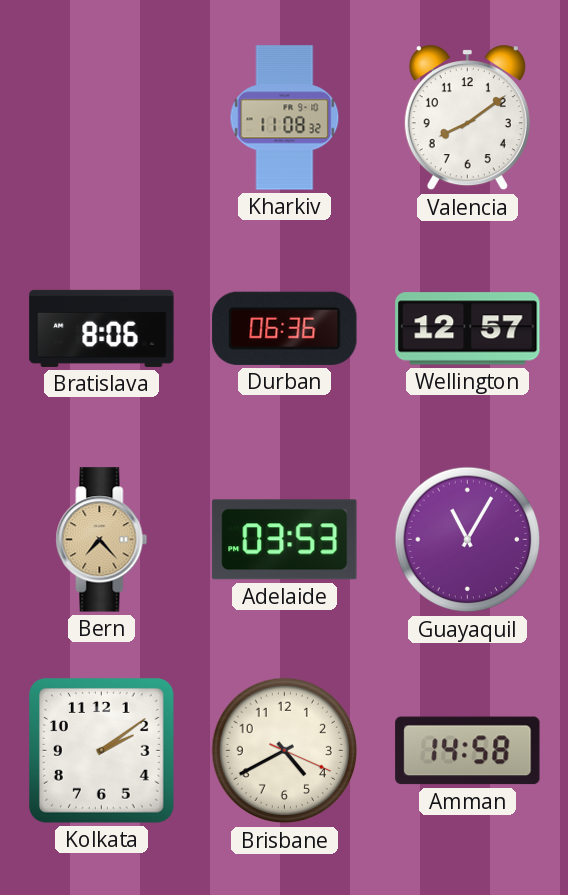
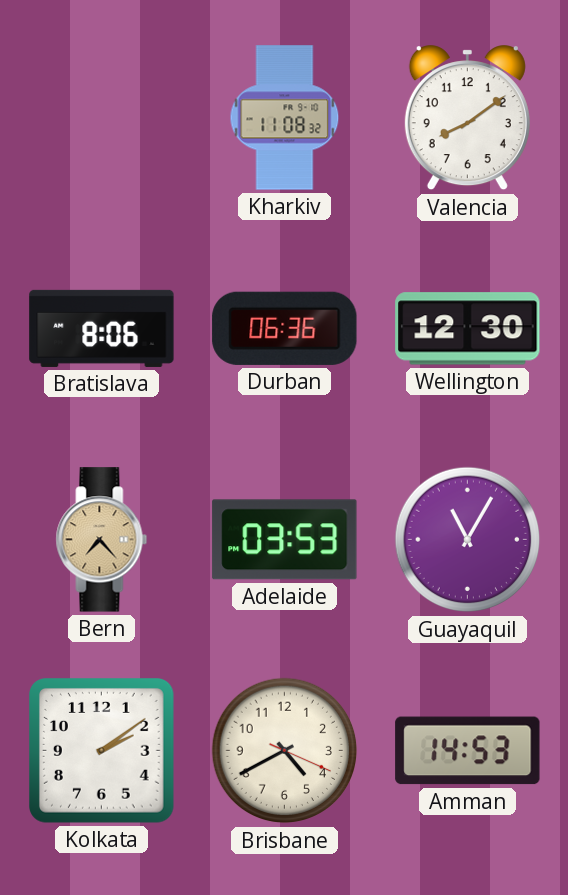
Wellington: 12:57 -> 12:30 (468, 329)
Amman: 14:58 -> 14:53 (468, 751)
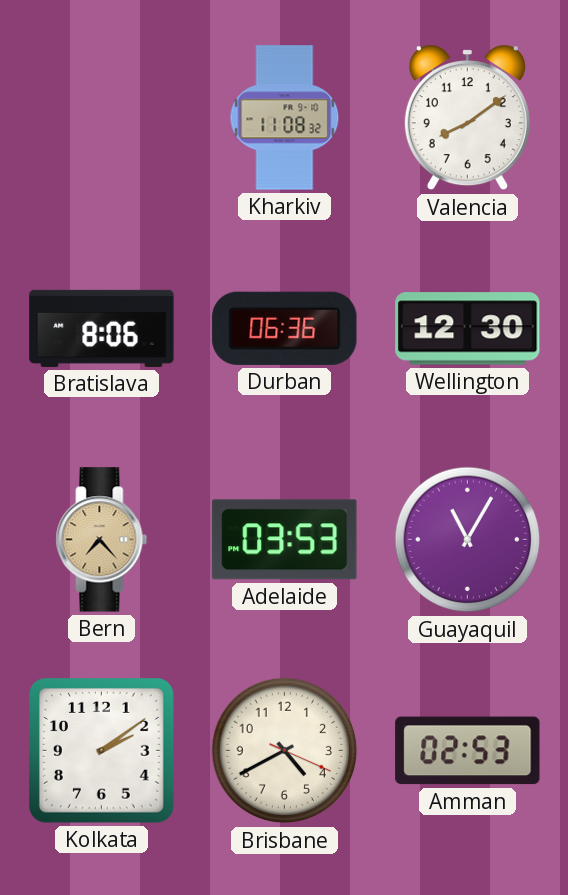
Amman: 14:53 -> 02:53 (468, 751)
